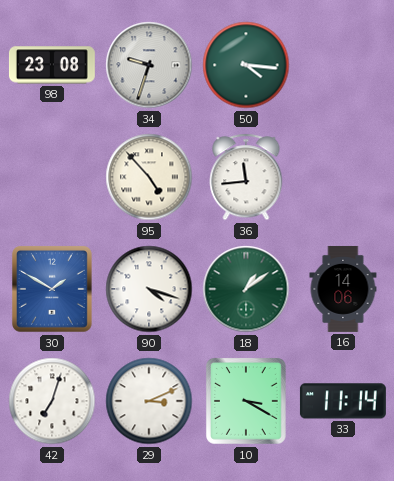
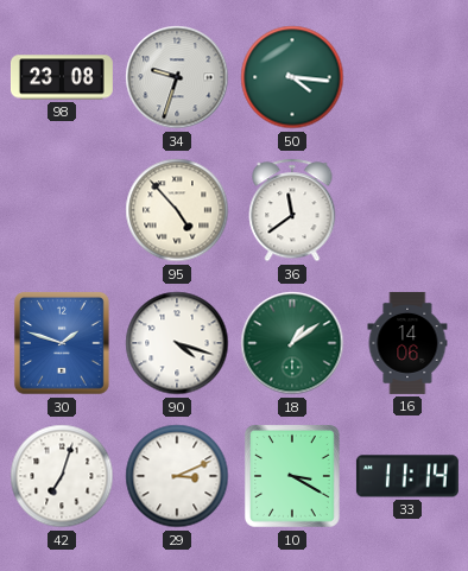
36: 11:44 -> 11:39 (292, 210)
30: 1:50 -> 1:48 (62, 343)
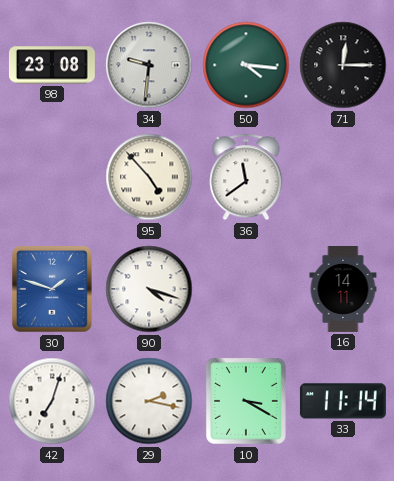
34: 9:33 -> 9:31 (149, 65)
71: none -> 12:15 (343, 65)
18: 1:09 -> none (292, 343)
16: 14:06 -> 14:11 (343, 289)
29: 3:11 -> 2:17 (149, 401)
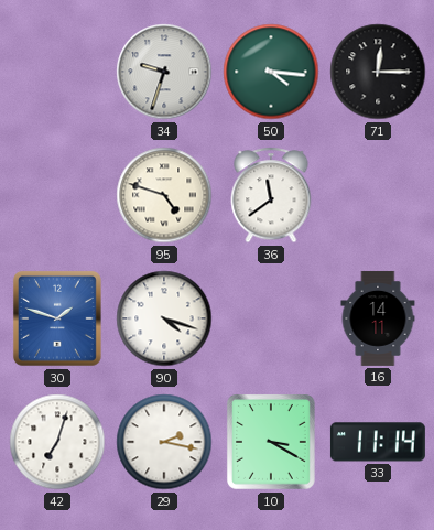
98: 23:08 -> none (52, 65)
34: 9:31 -> 9:33 (164, 72)
95: 4:53 -> 4:48 (164, 195)
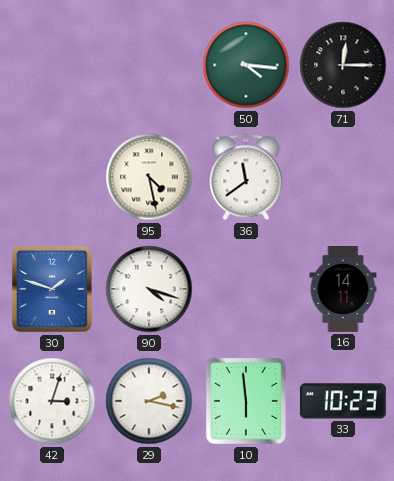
34: 9:33 -> none (164, 72)
95: 4:48 -> 4:28 (149, 177)
42: 7:03 -> 3:03 (52, 401)
10: 3:20 -> 5:59 (246, 401)
33: 11:14 -> 10:23 (343, 401)
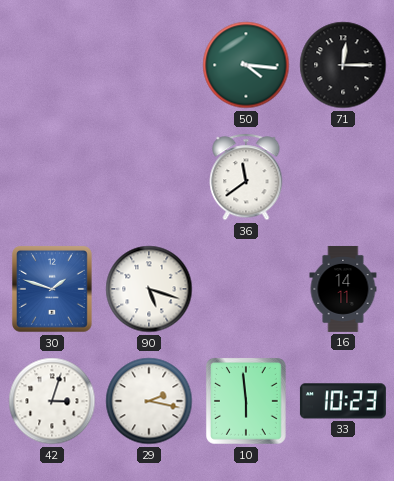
95: 4:28 -> none (149, 177)
90: 4:18 -> 5:18 (149, 289)
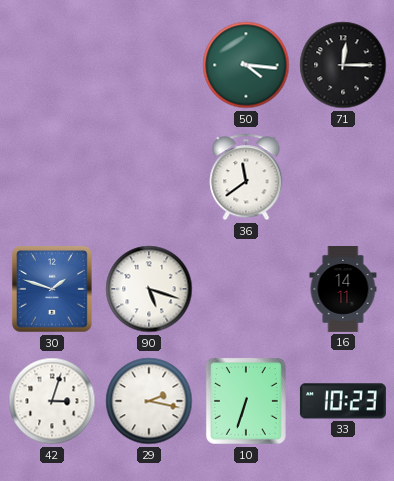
10: 5:59 -> 6:33 (246, 401)
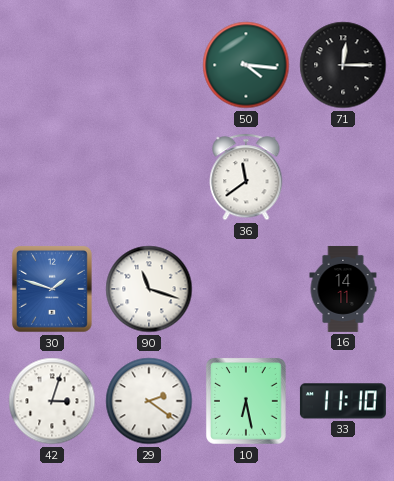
90: 5:18 -> 11:18 (149, 289)
29: 2:17 -> 2:21 (149, 401)
10: 6:33 -> 6:28 (246, 401)
33: 10:23 -> 11:10 (343, 401)
